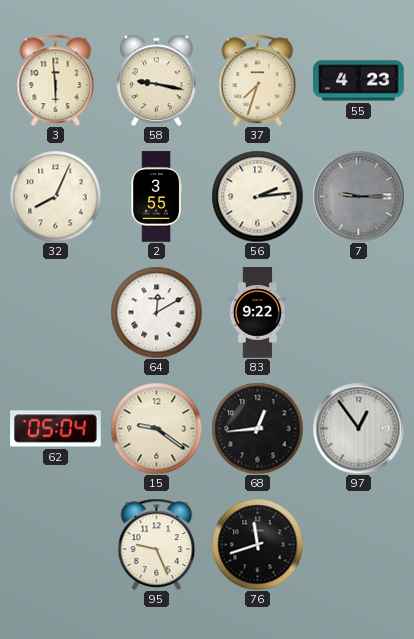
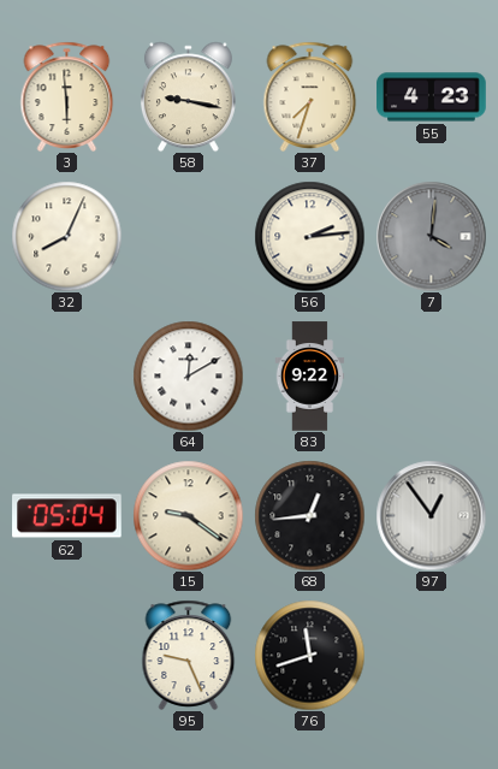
2: 3:55 -> none (156, 197)
7: 9:15 -> 4:01 (431, 236)
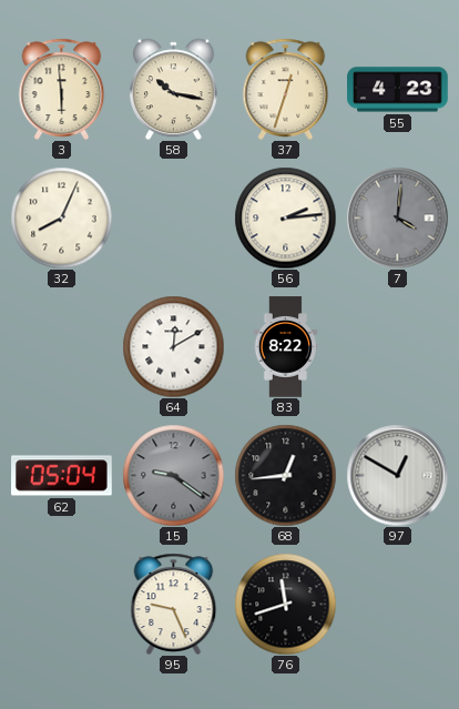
58: 9:17 -> 10:17 (173, 89)
37: 7:33 -> 12:33 (286, 89)
83: 9:22 -> 8:22 (286, 347)
15 dial: cream -> grey (173, 475)
97: 12:54 -> 12:50 (397, 475)
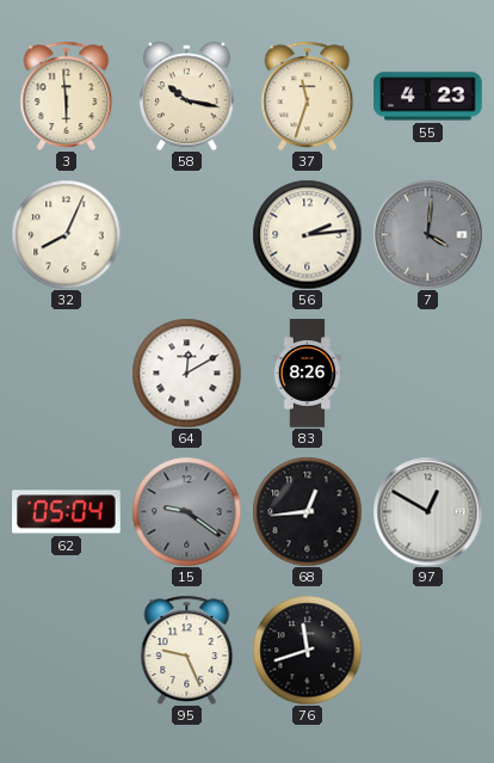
37: 12:33 -> 11:33 (308, 96)
83: 8:22 -> 8:26 (308, 374)
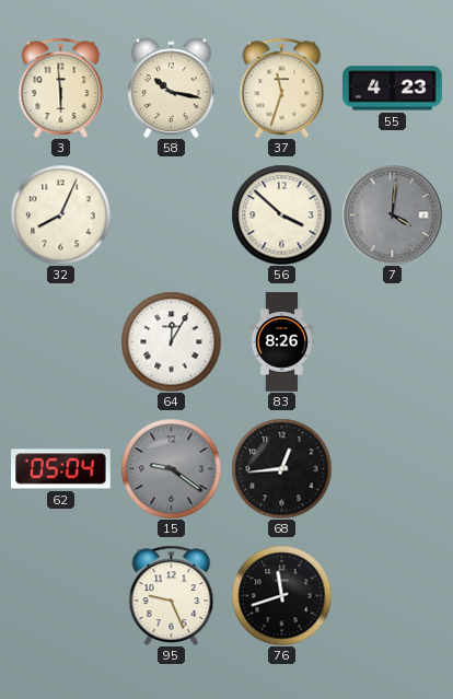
56: 2:14 -> 3:52 (281, 214)
64: 12:10 -> 12:05 (171, 341)
97: 12:50 -> none (427, 511)
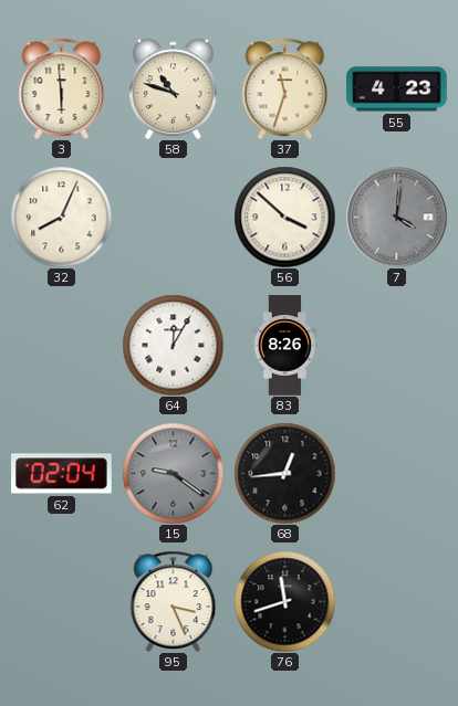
58: 10:17 -> 10:48 (173, 88)
62: 05:04 -> 02:04 (62, 474)
95: 9:26 -> 3:26 (174, 601)
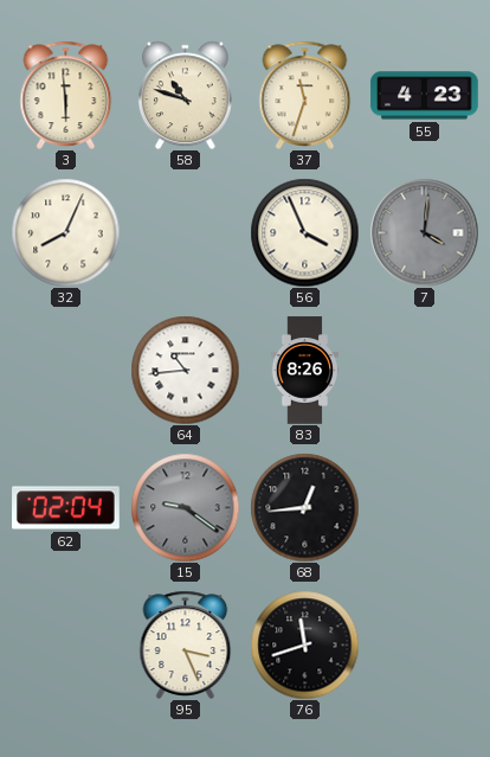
56: 3:52 -> 3:56 (304, 232)
64: 12:05 -> 10:44 (185, 370)
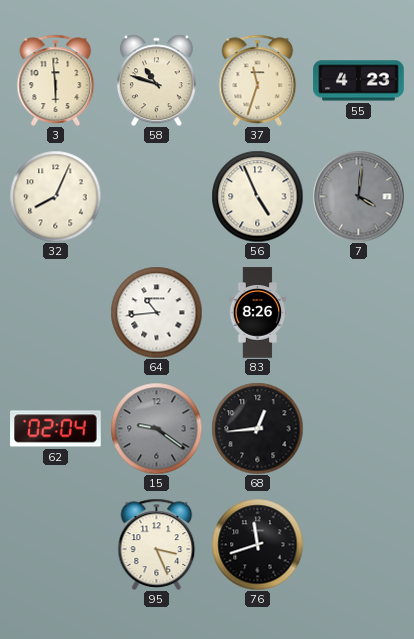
56: 3:56 -> 4:56 (257, 196)
